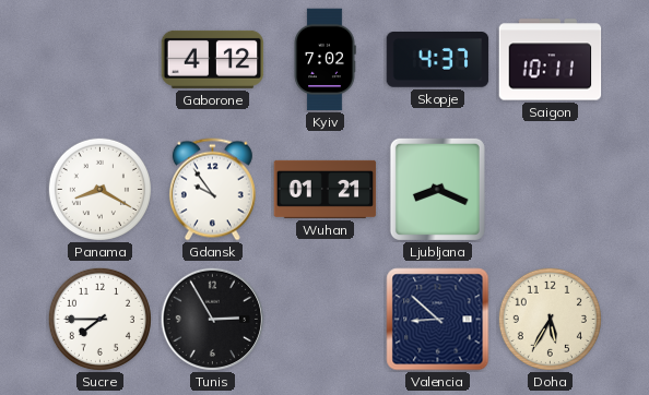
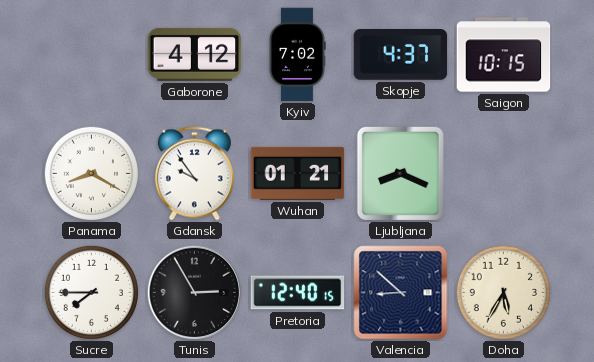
Saigon: 10:11 -> 10:15 (504, 55)
Pretoria: none -> 12:40 (298, 293)
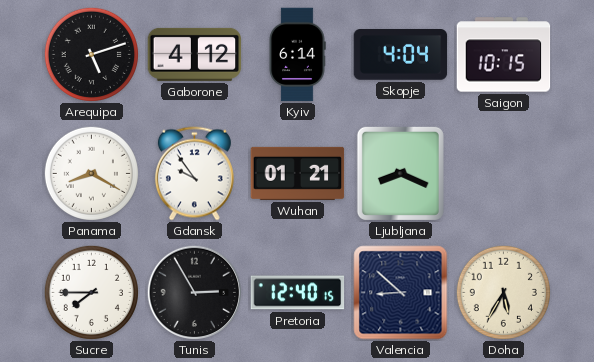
Arequipa: none -> 5:12 (91, 54)
Kyiv: 7:02 -> 6:14 (297, 55)
Skopje: 4:37 -> 4:04 (401, 55)
